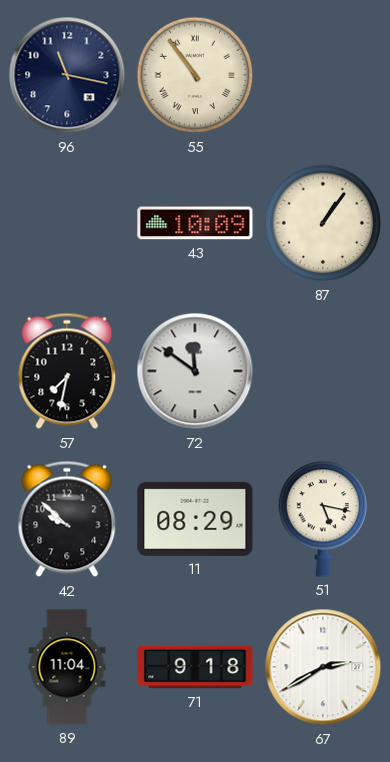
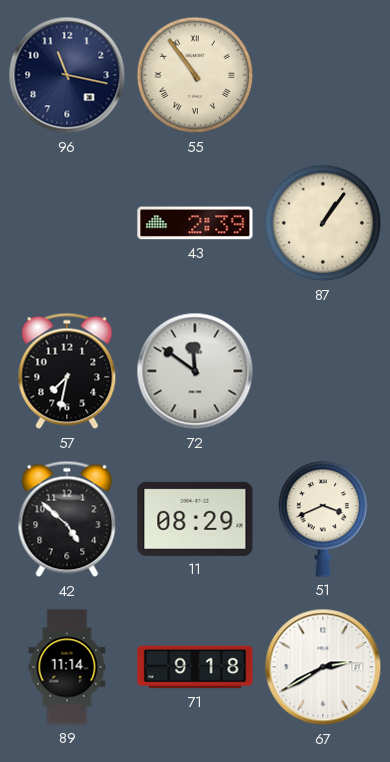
43: 10:09 -> 2:39 (195, 223)
42: 9:52 -> 4:52 (67, 519)
51: 5:17 -> 3:41 (323, 519)
89: 11:04 -> 11:14 (67, 667)
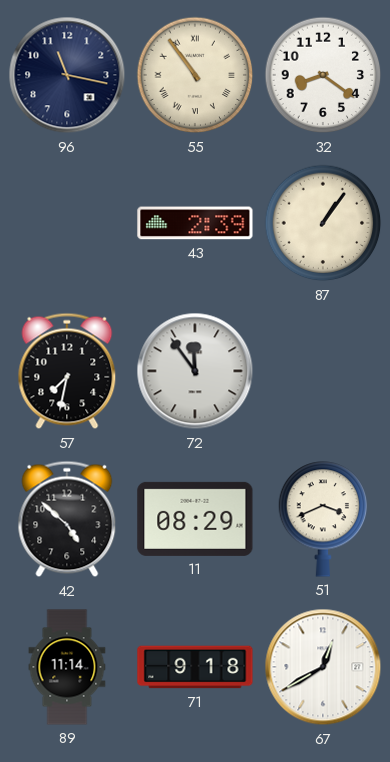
32: none -> 8:21 (323, 75)
72: 11:51 -> 11:54 (195, 371)
67: 2:40 -> 12:40 (323, 667)
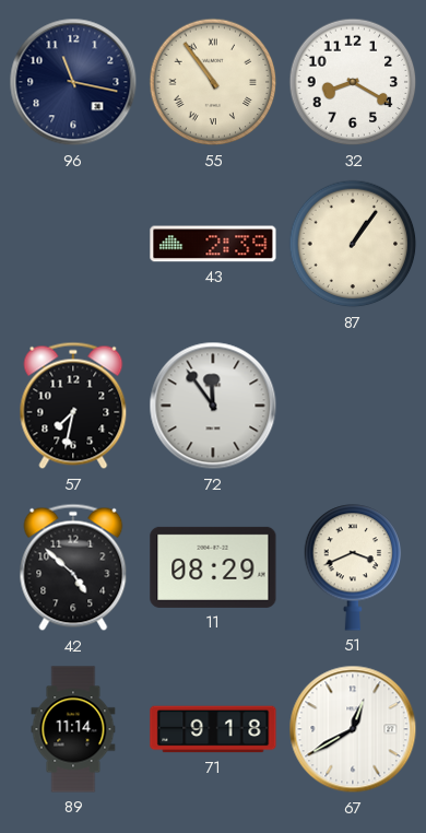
32: 8:21 -> 8:20 (353, 82)
